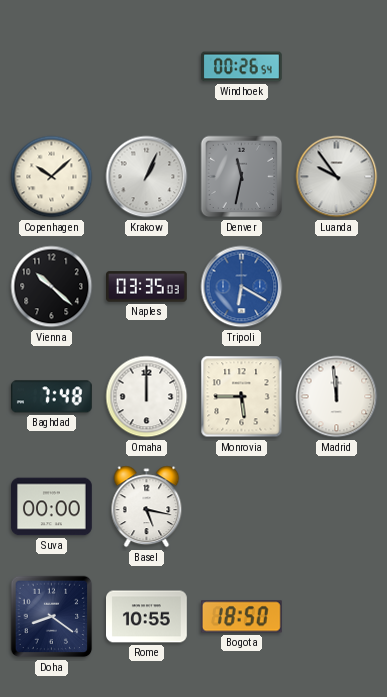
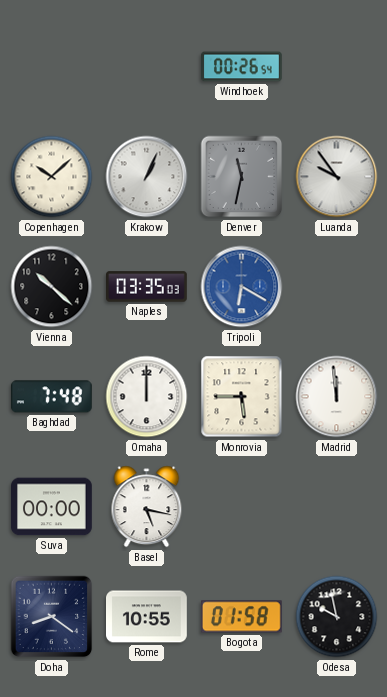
Bogota: 18:50 -> 01:58 (241, 617)
Odesa: none -> 9:58 (337, 617)
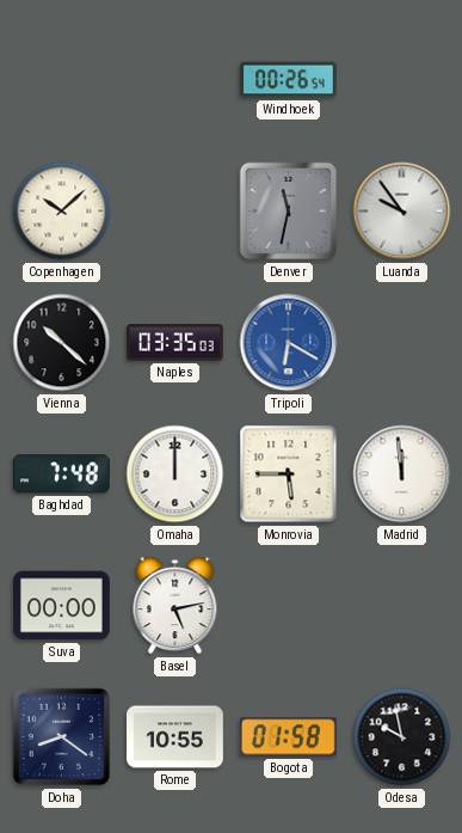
Krakow: 1:04 -> none (147, 177)
Basel: 5:17 -> 5:13 (175, 606)
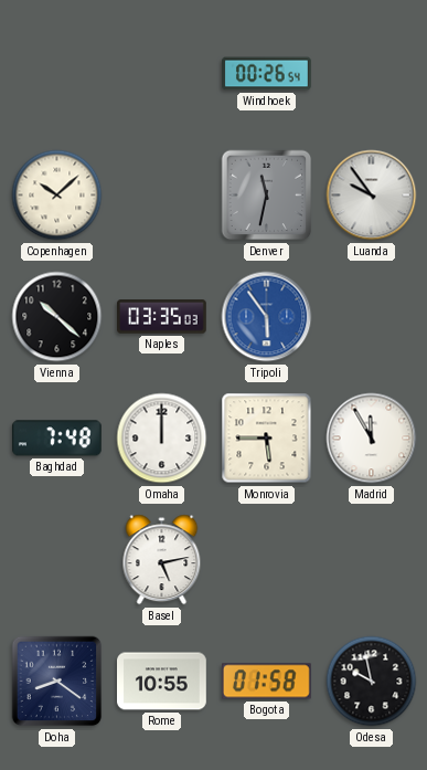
Tripoli: 6:20 -> 5:54 (267, 317)
Madrid: 11:59 -> 11:55 (372, 439)
Suva: 00:00 -> none (62, 606)
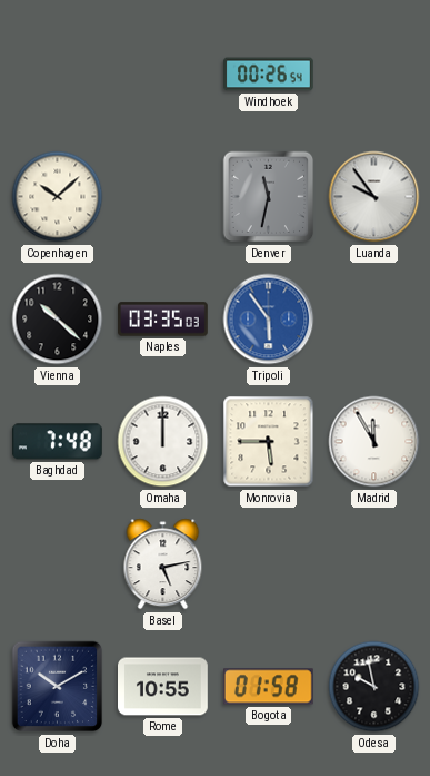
Doha: 8:21 -> 10:10 (58, 687)
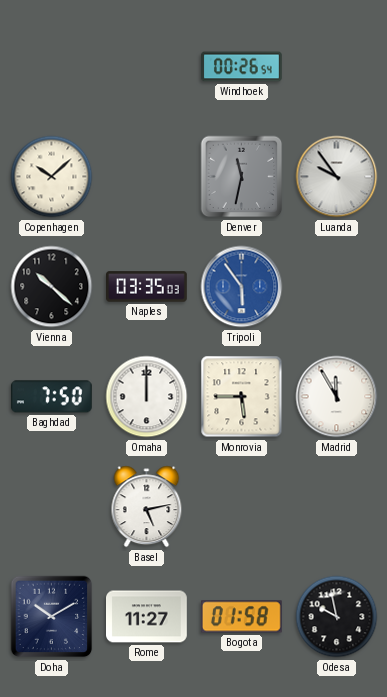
Baghdad: 7:48 -> 7:50 (51, 397)
Rome: 10:55 -> 11:27 (147, 617)
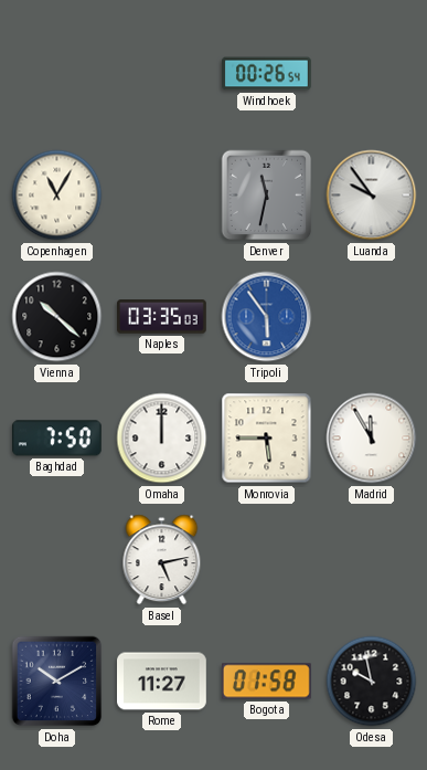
Copenhagen: 10:08 -> 11:05 (57, 196)
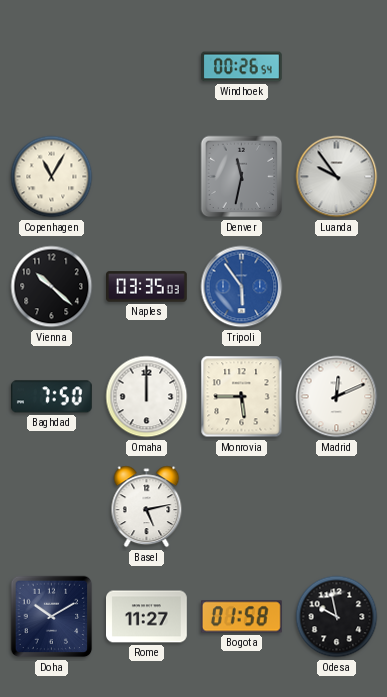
Madrid: 11:55 -> 12:11 (337, 397)
